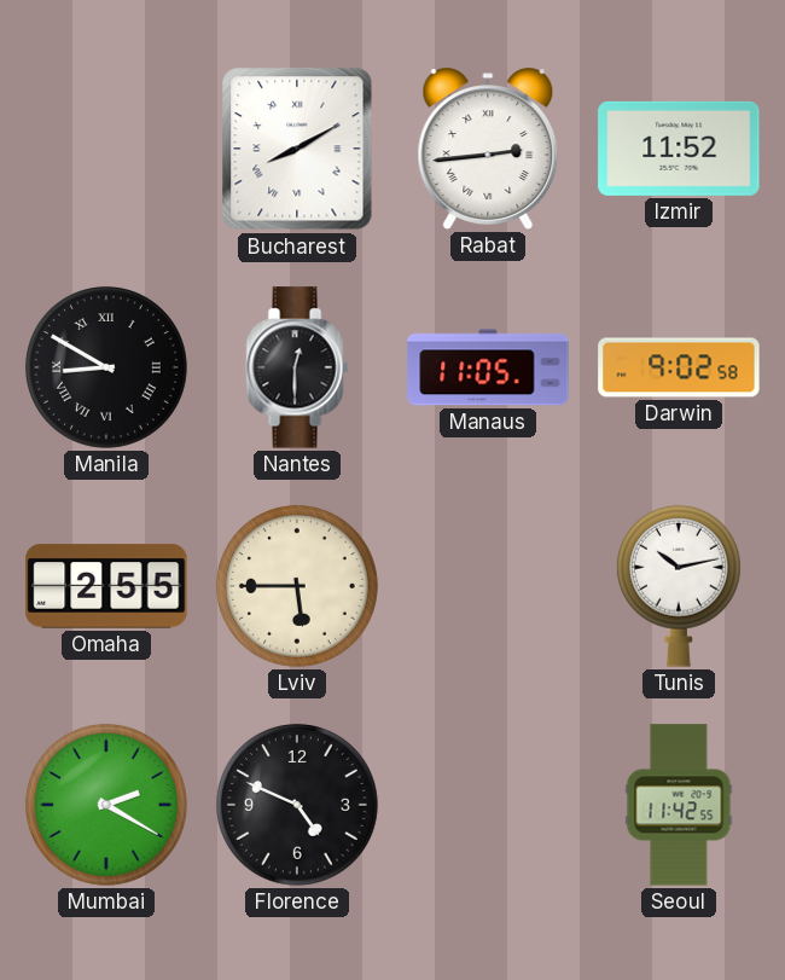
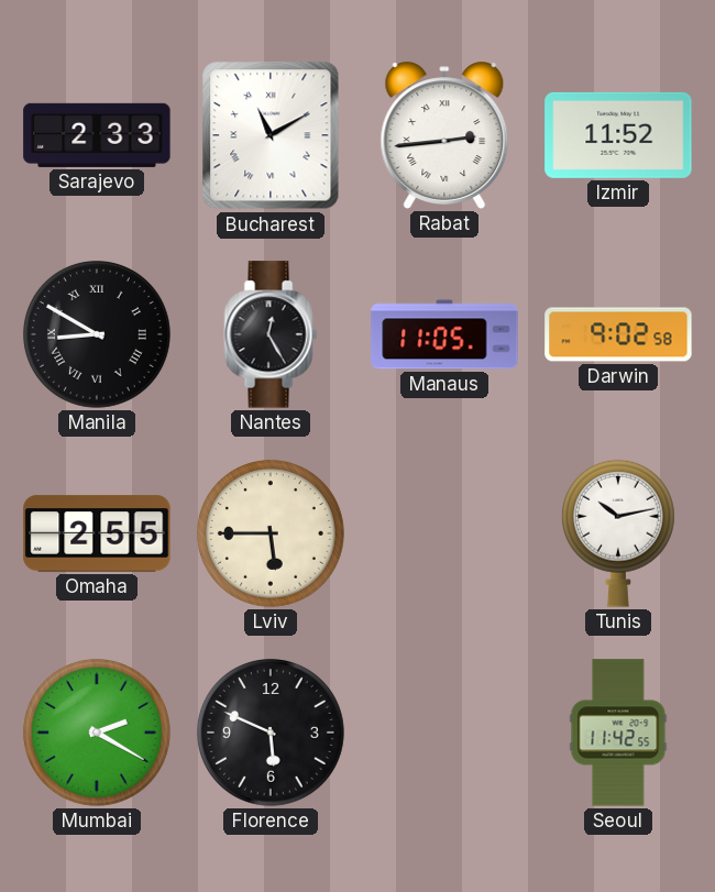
Sarajevo: none -> 2:33 (97, 135)
Bucharest: 8:10 -> 11:10 (271, 135)
Nantes: 12:30 -> 12:25 (271, 334)
Florence: 4:49 -> 5:49 (271, 733)
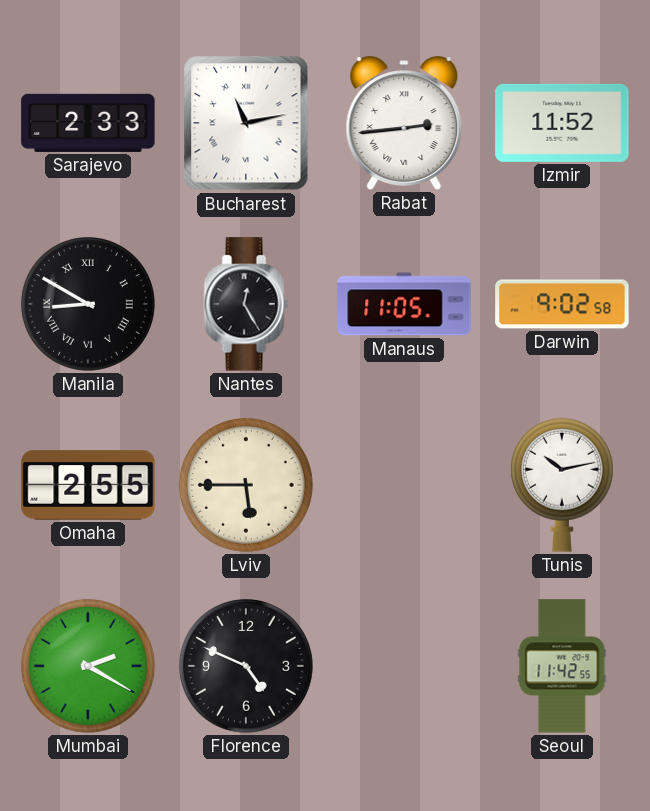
Bucharest: 11:10 -> 11:13 (246, 123)
Florence: 5:49 -> 4:49 (246, 666)
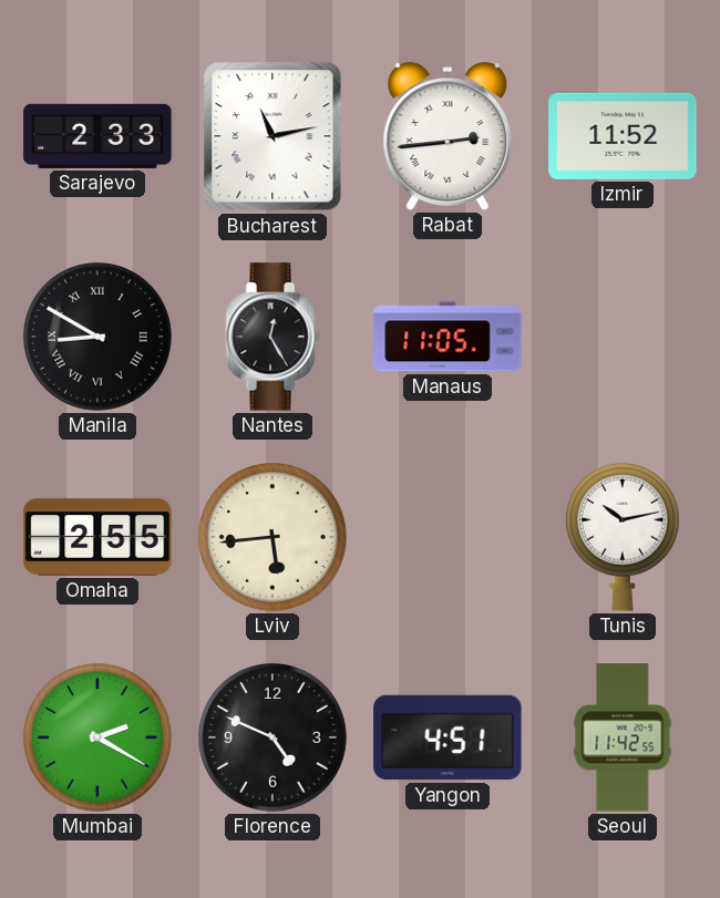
Darwin: 9:02 -> none (562, 304)
Lviv: 5:45 -> 5:44 (272, 537)
Yangon: none -> 4:51 (448, 737)
